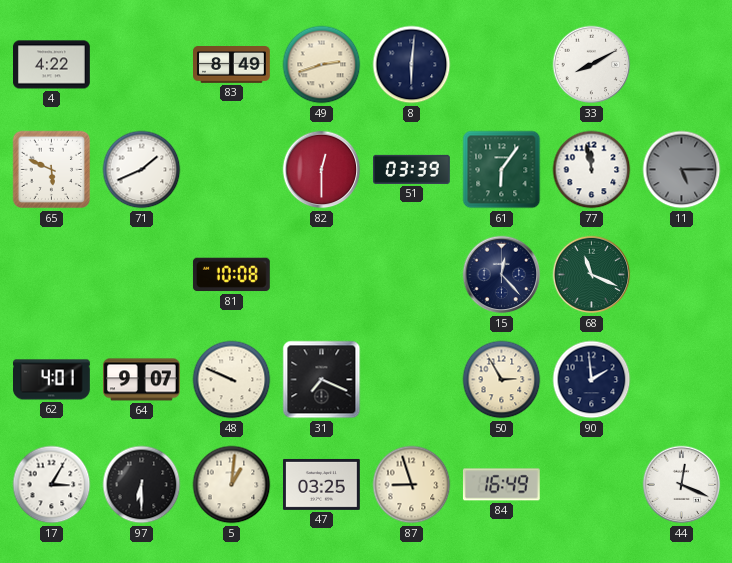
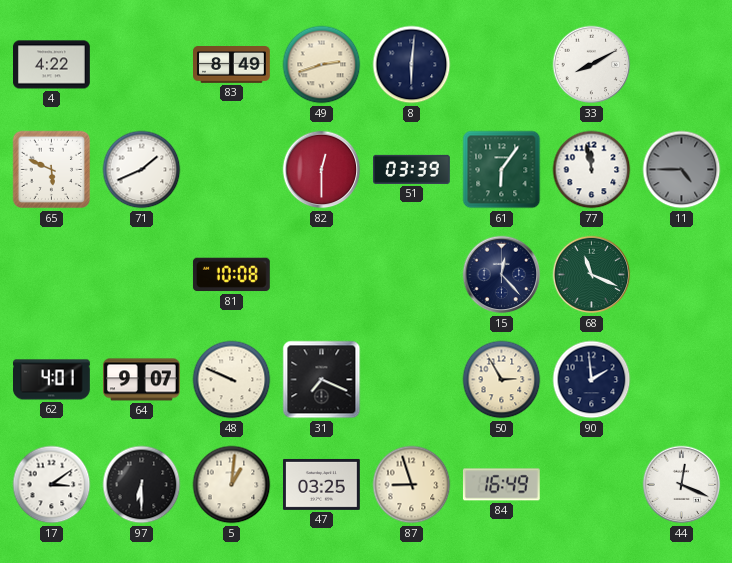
11: 5:15 -> 4:45 (682, 170)
17: 3:05 -> 3:09 (52, 485)
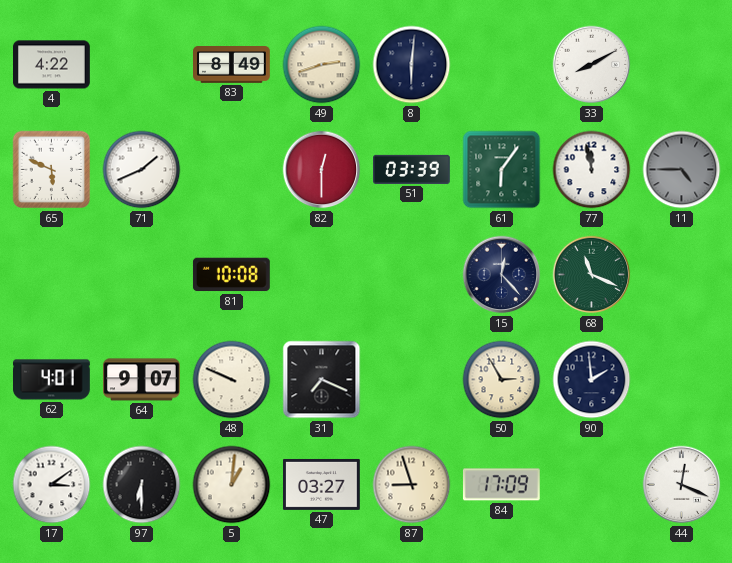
47: 03:25 -> 03:27 (322, 484)
84: 16:49 -> 17:09 (501, 485)
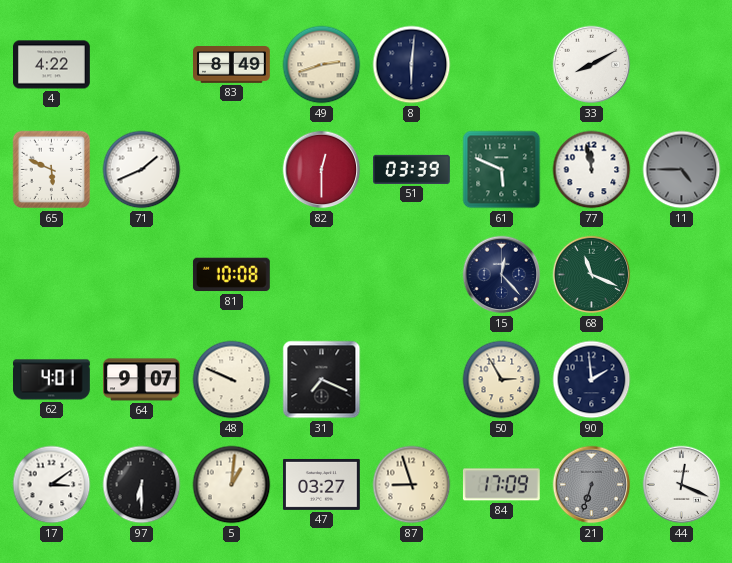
61: 6:06 -> 5:49 (502, 170)
21: none -> 6:33 (592, 485)
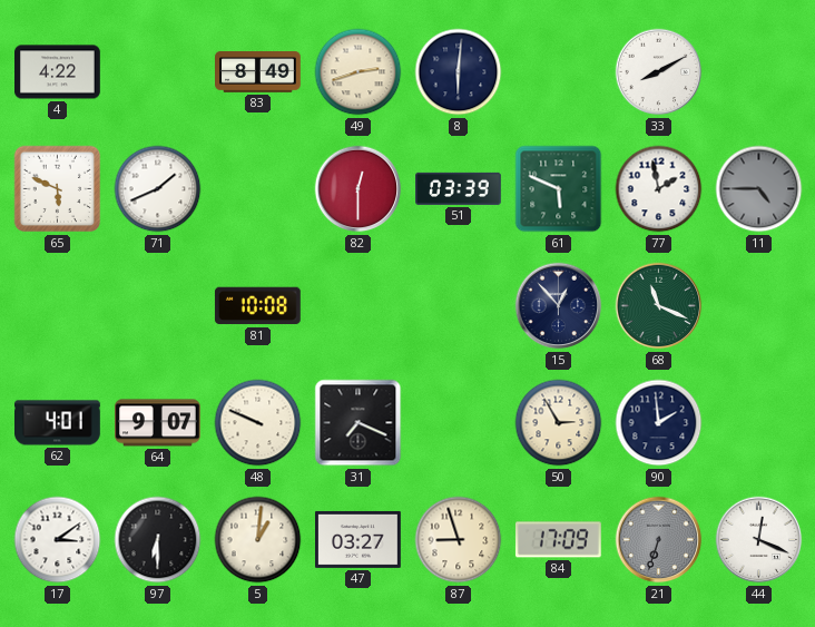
77: 11:58 -> 1:58 (659, 189)
15: 12:23 -> 12:53 (559, 306)
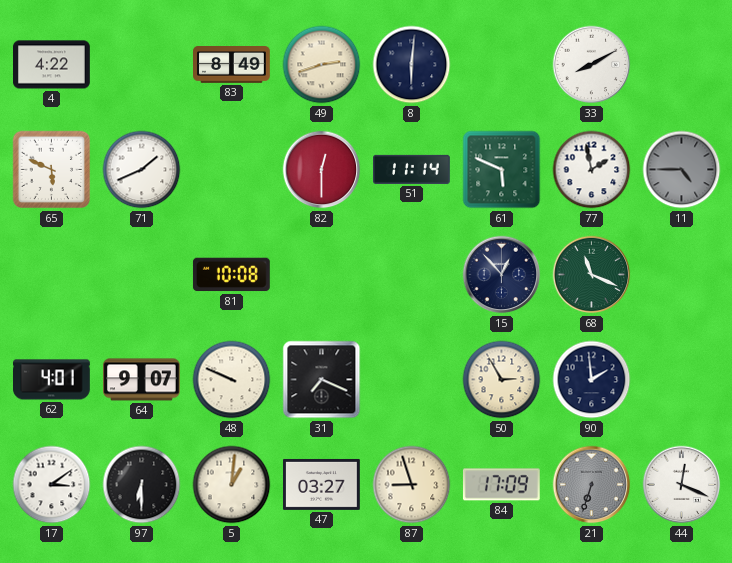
51: 03:39 -> 11:14 (412, 169)
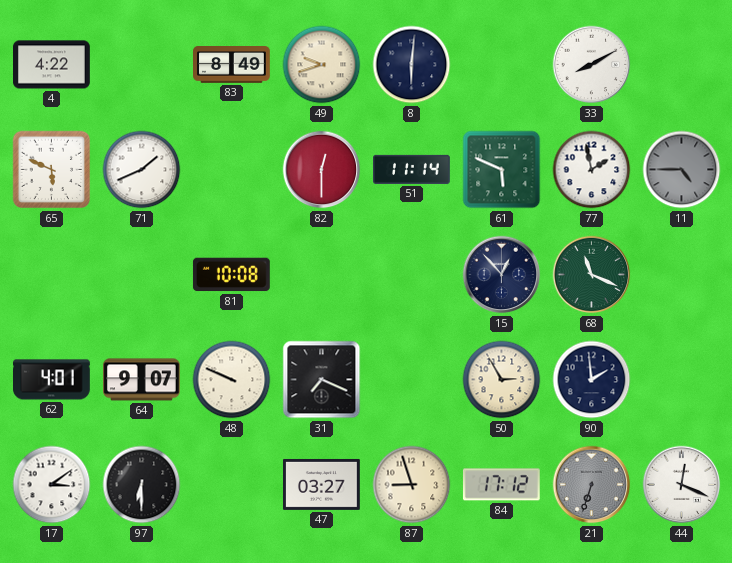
49: 2:42 -> 9:42 (322, 65)
5: 1:01 -> none (232, 485)
84: 17:09 -> 17:12 (501, 485)
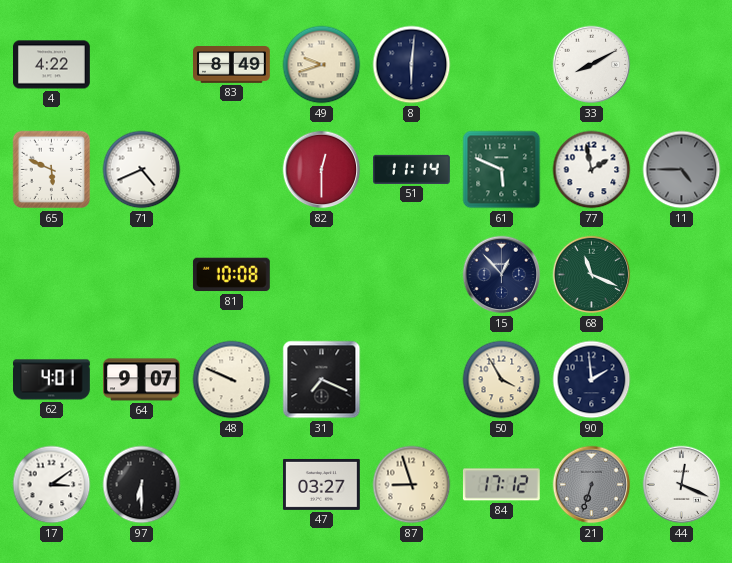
71: 1:41 -> 4:41 (142, 170)
50: 2:55 -> 3:55 (502, 380)
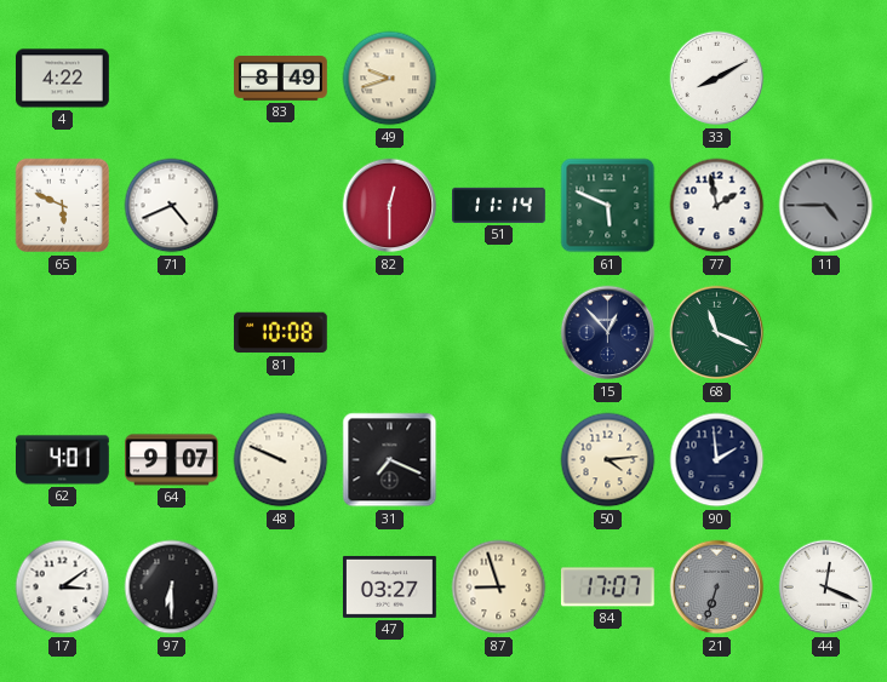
8: 6:01 -> none (412, 65)
50: 3:55 -> 4:14 (608, 460)
84: 17:12 -> 17:07 (607, 588)
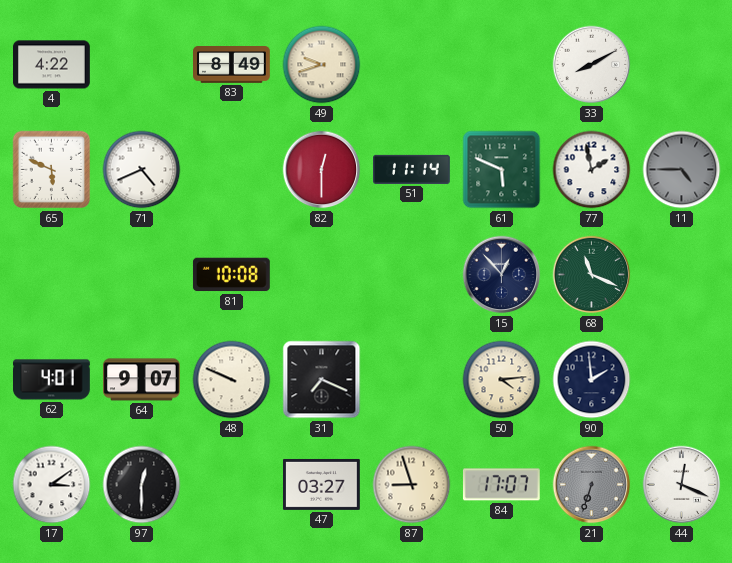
97: 6:30 -> 12:30 (142, 485)
